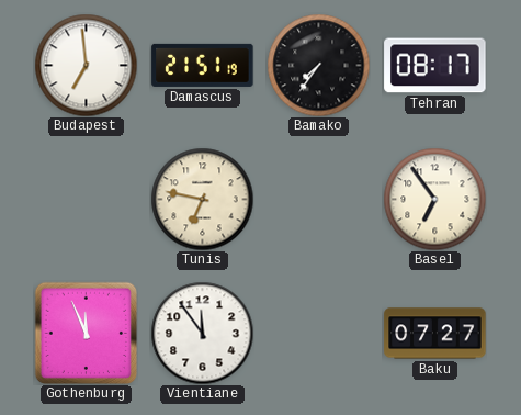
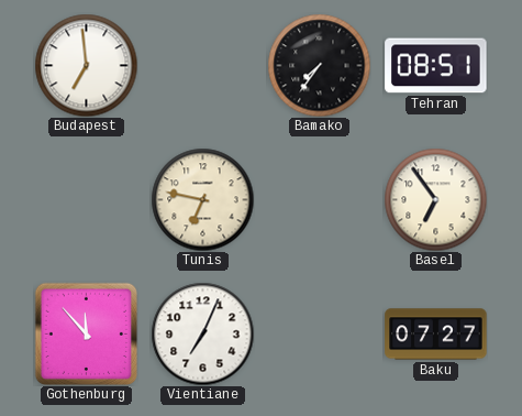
Damascus: 21:51 -> none (203, 65)
Tehran: 08:17 -> 08:51 (436, 66)
Gothenburg: 11:56 -> 11:53 (86, 333)
Vientiane: 11:54 -> 7:04 (202, 333)
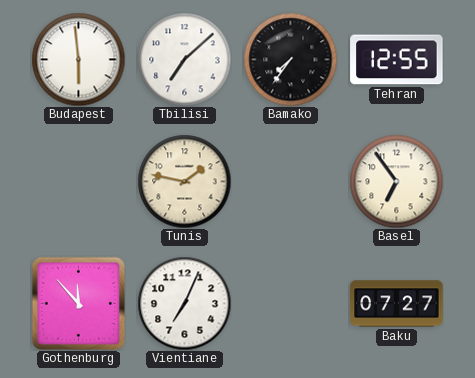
Budapest: 6:59 -> 5:59 (78, 59)
Tbilisi: none -> 7:08 (184, 59)
Tehran: 08:51 -> 12:55 (397, 60)
Tunis: 6:47 -> 1:47 (184, 181)
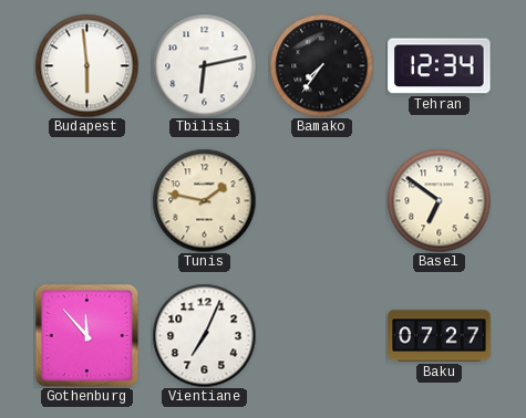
Tbilisi: 7:08 -> 6:13 (204, 65)
Tehran: 12:55 -> 12:34 (440, 66)
Basel: 6:54 -> 6:51 (439, 200)
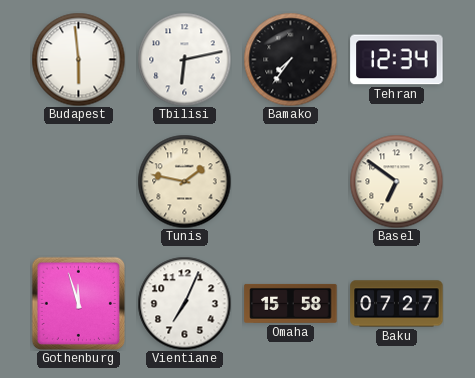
Gothenburg: 11:53 -> 11:57 (78, 303)
Omaha: none -> 15:58 (291, 303)
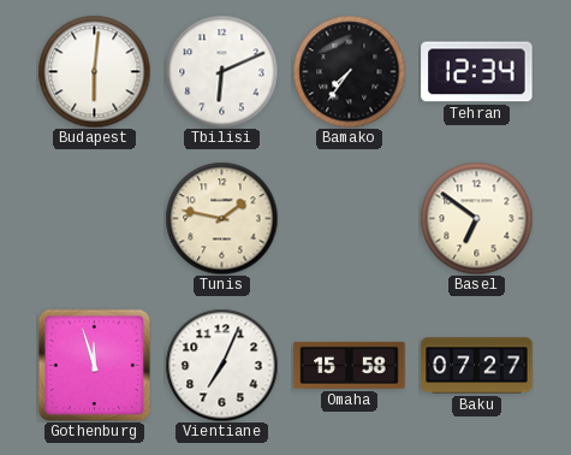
Budapest: 5:59 -> 6:01 (94, 71)
Tbilisi: 6:13 -> 6:11 (221, 71)
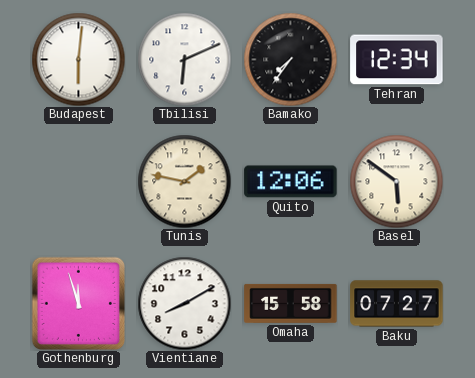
Quito: none -> 12:06 (291, 182)
Basel: 6:51 -> 5:51 (396, 181)
Vientiane: 7:04 -> 8:10 (184, 303)
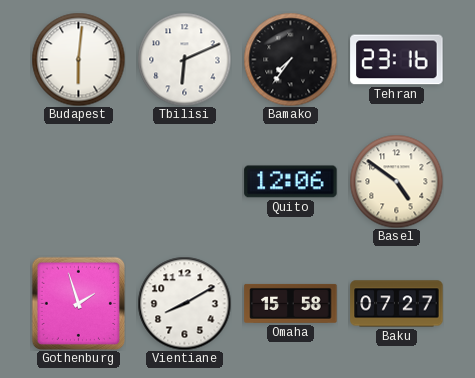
Tehran: 12:34 -> 23:16 (397, 60)
Tunis: 1:47 -> none (184, 181)
Basel: 5:51 -> 4:51 (396, 181)
Gothenburg: 11:57 -> 1:57 (78, 303)
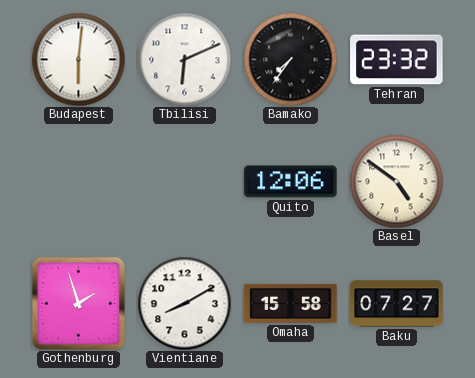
Tehran: 23:16 -> 23:32 (397, 60)
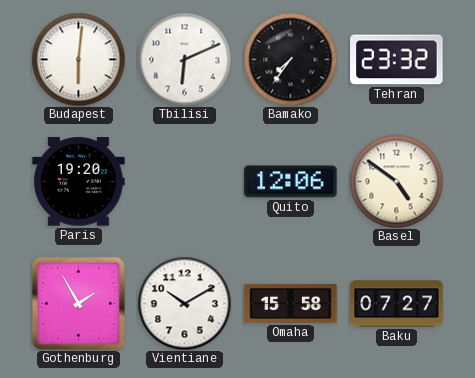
Paris: none -> 19:20 (79, 182)
Gothenburg: 1:57 -> 1:55 (78, 303)
Vientiane: 8:10 -> 10:10 (184, 303)
